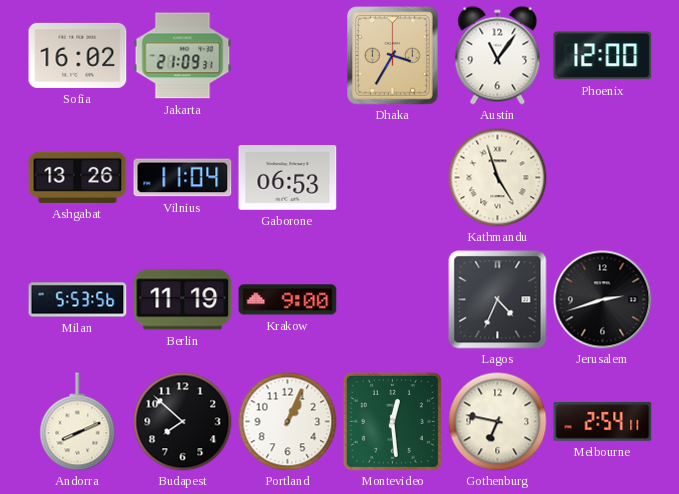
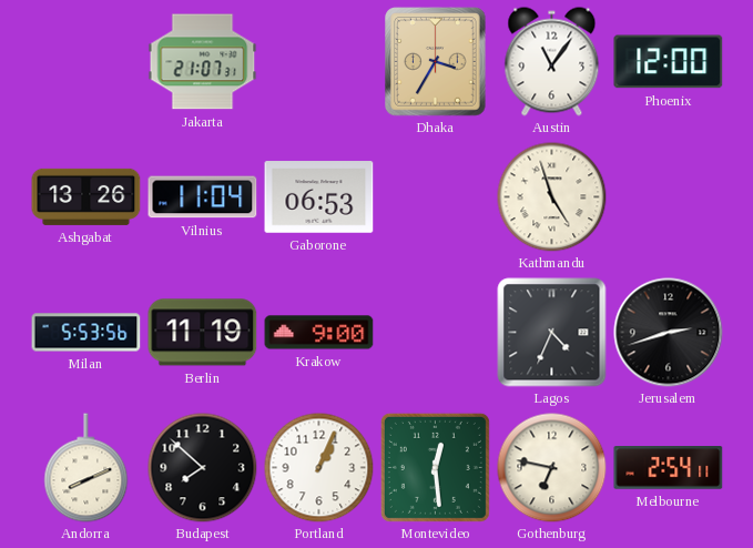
Sofia: 16:02 -> none (78, 55)
Jakarta: 21:09 -> 21:07 (203, 62)
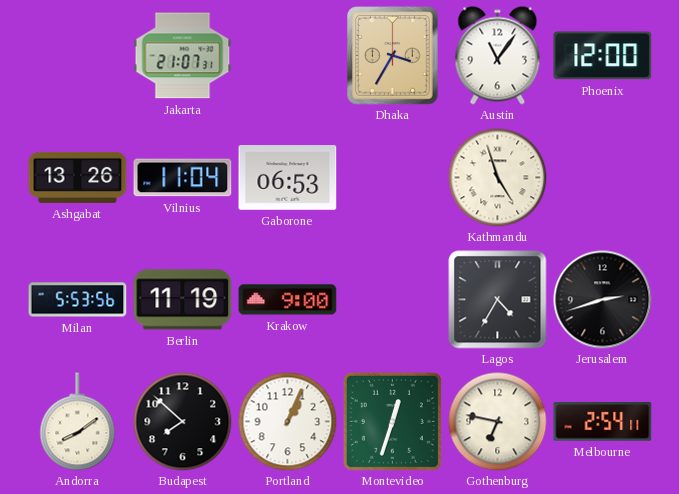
Lagos: 4:34 -> 4:35 (498, 300)
Andorra: 8:11 -> 8:09 (78, 422)
Montevideo: 12:29 -> 12:33 (392, 421)
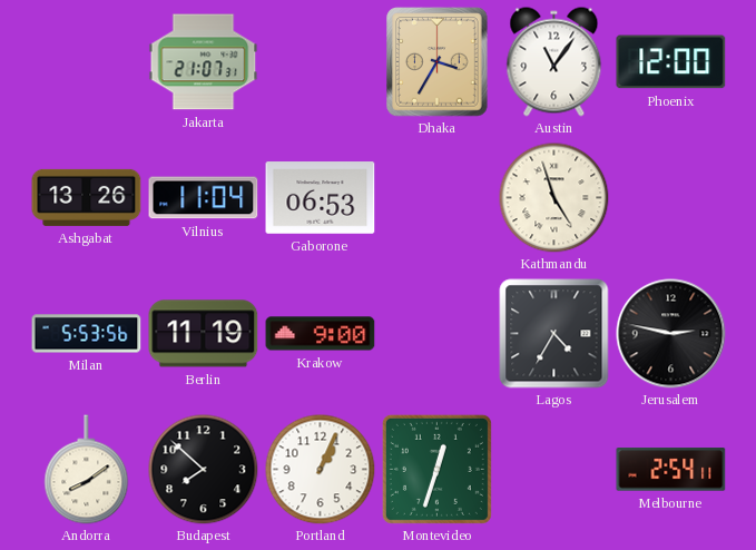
Jerusalem: 2:42 -> 2:47 (671, 334)
Gothenburg: 6:47 -> none (498, 422)
